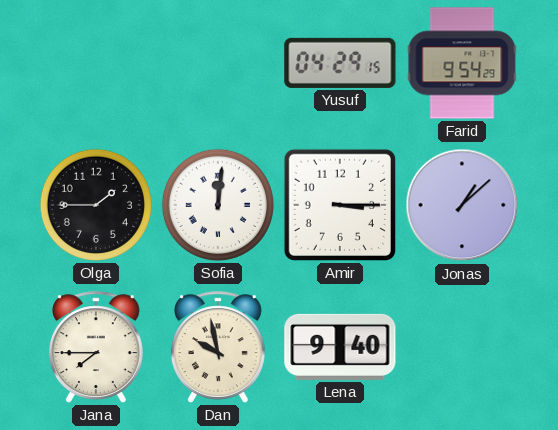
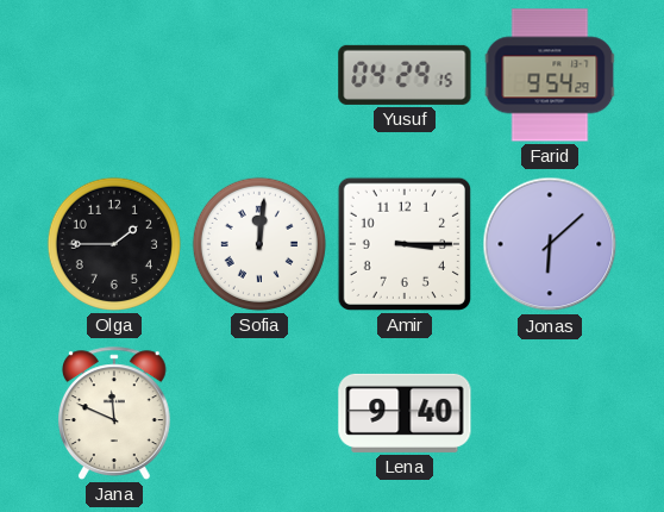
Jonas: 1:08 -> 6:08 (550, 244)
Jana: 7:45 -> 11:49 (114, 413)
Dan: 9:58 -> none (218, 347)
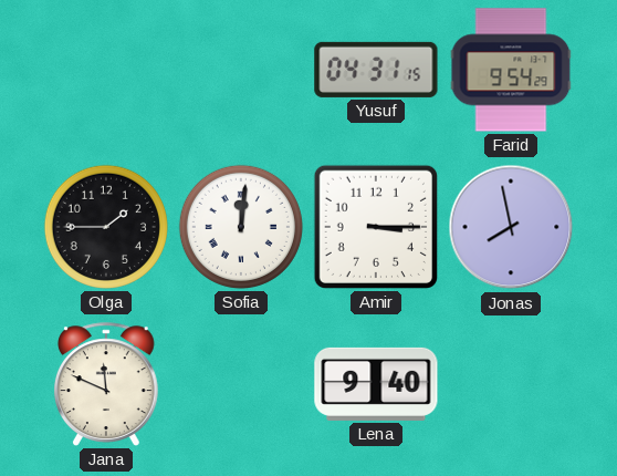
Yusuf: 04:29 -> 04:31 (376, 70)
Jonas: 6:08 -> 7:58 (511, 227)
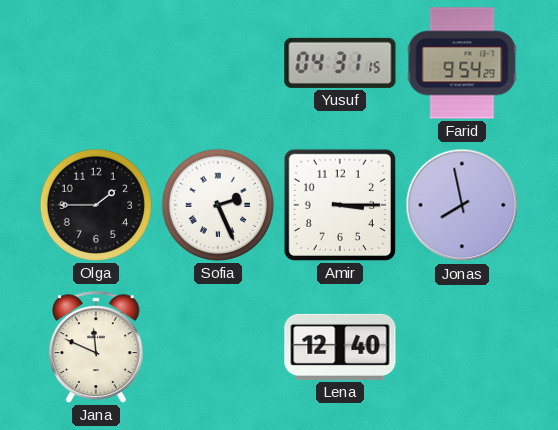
Sofia: 12:01 -> 2:26 (218, 205)
Lena: 9:40 -> 12:40 (340, 347)
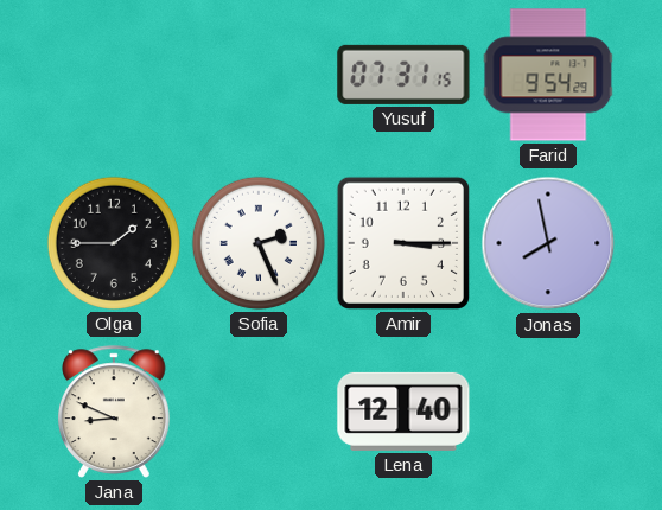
Yusuf: 04:31 -> 07:31 (403, 75)
Jana: 11:49 -> 8:49 (114, 412)
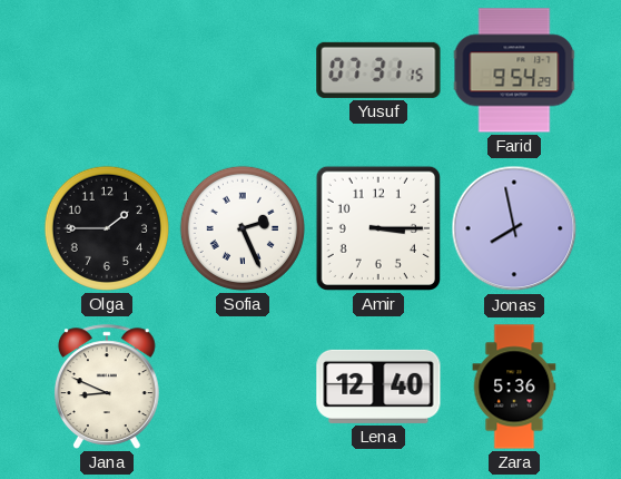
Zara: none -> 5:36 (514, 387)
